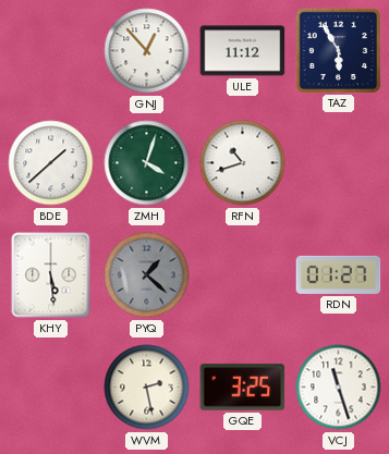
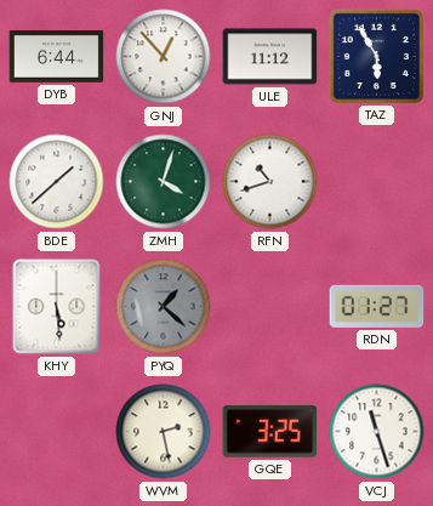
DYB: none -> 6:44 (57, 57)
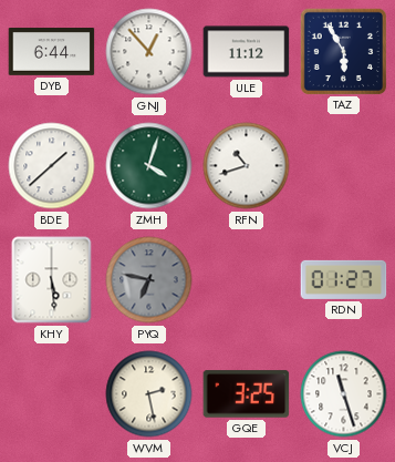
PYQ: 1:22 -> 6:47 (149, 280)
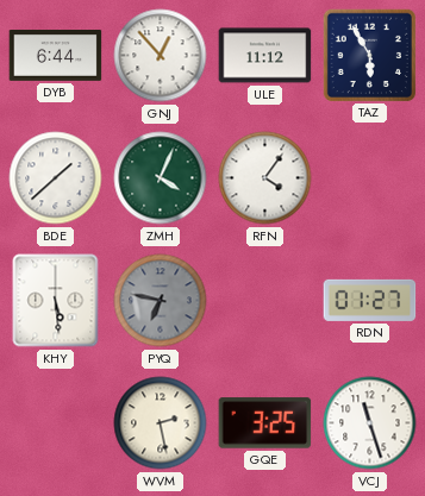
ZMH: 4:03 -> 4:04 (161, 178)
RFN: 10:42 -> 4:06 (265, 178)
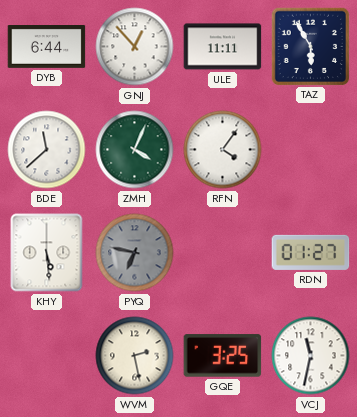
ULE: 11:12 -> 11:11 (223, 47)
BDE: 1:38 -> 11:38 (47, 150)
VCJ: 11:27 -> 11:32 (311, 356)
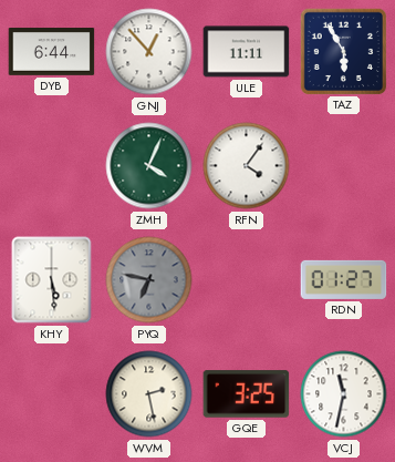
BDE: 11:38 -> none (47, 150)
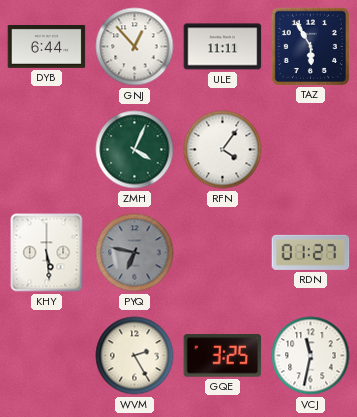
WVM: 2:28 -> 2:25 (135, 356)
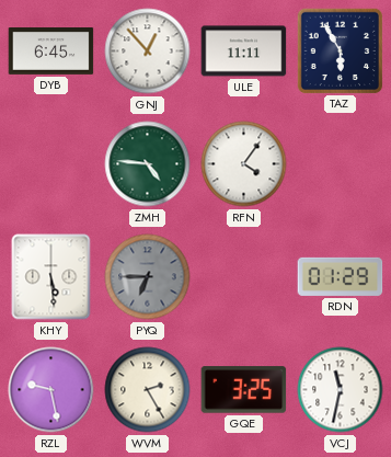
DYB: 6:44 -> 6:45 (51, 52)
ZMH: 4:04 -> 4:46 (148, 164)
PYQ: 6:47 -> 6:45 (148, 277)
RDN: 01:27 -> 01:29 (341, 276)
RZL: none -> 9:28 (51, 390)
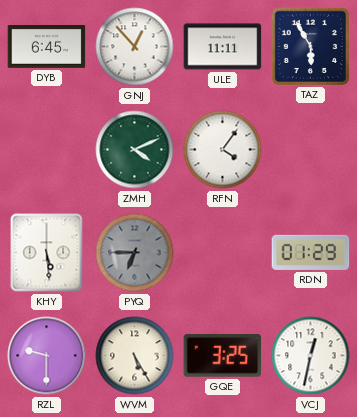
ZMH: 4:46 -> 4:11 (135, 150)
RZL: 9:28 -> 9:30 (47, 356)
WVM: 2:25 -> 5:25 (135, 356)
VCJ: 11:32 -> 12:32 (311, 356)
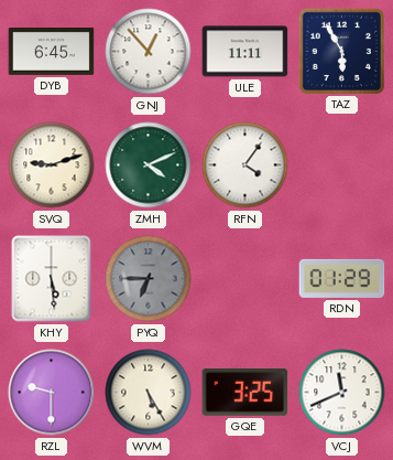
SVQ: none -> 9:12 (52, 165)
VCJ: 12:32 -> 11:41 (342, 393)
